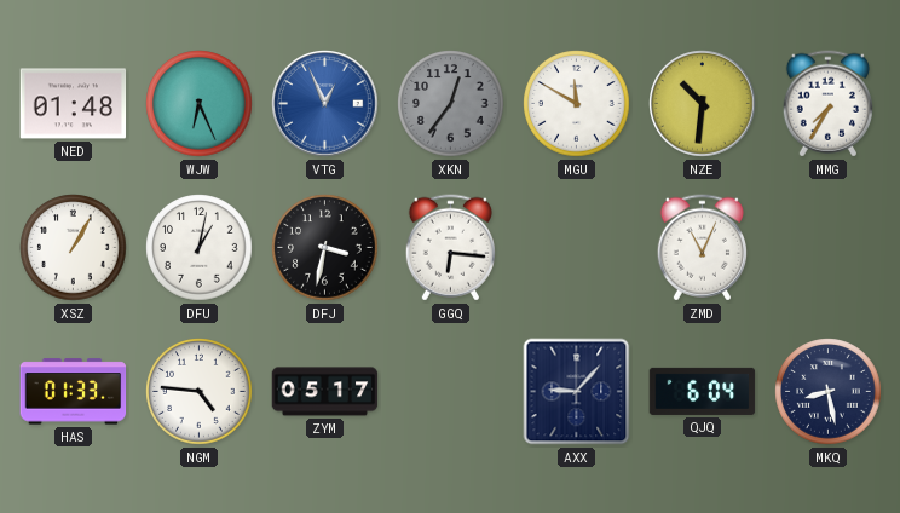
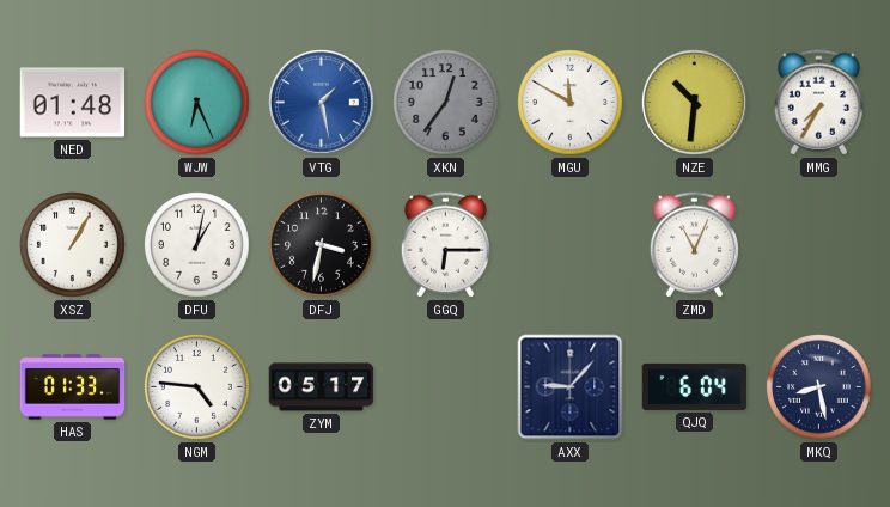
VTG: 12:56 -> 1:28 (322, 103)
GGQ: 6:16 -> 6:15 (445, 245)
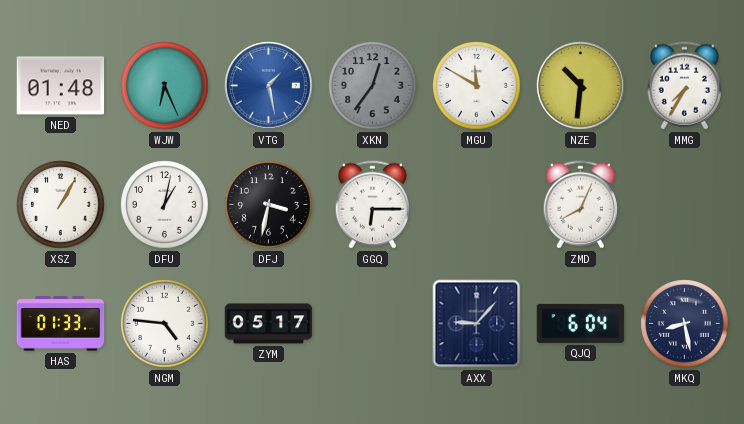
ZMD: 11:04 -> 8:04 (580, 205)
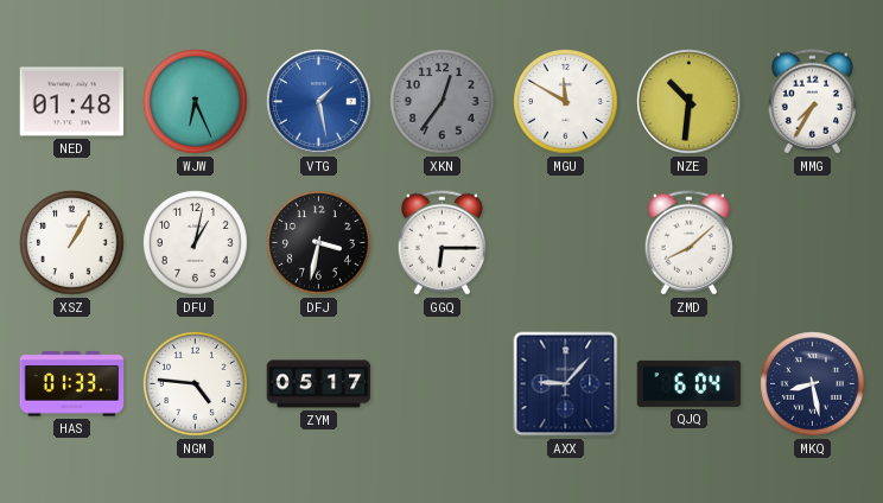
ZMD: 8:04 -> 8:08 (688, 243)
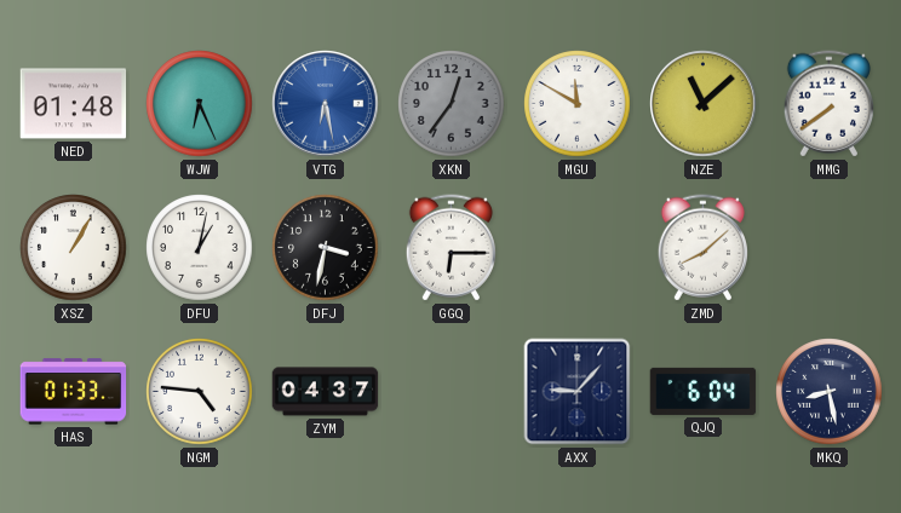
VTG: 1:28 -> 6:28 (326, 104)
NZE: 10:31 -> 11:08 (704, 104)
MMG: 7:35 -> 7:39 (828, 104)
ZYM: 05:17 -> 04:37 (326, 392)
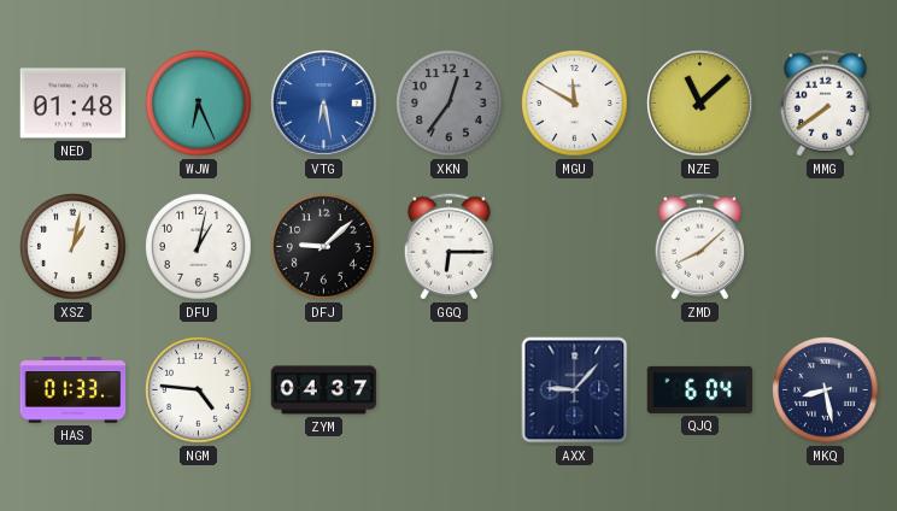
XSZ: 1:05 -> 1:02 (74, 247)
DFJ: 3:32 -> 9:08 (324, 247)
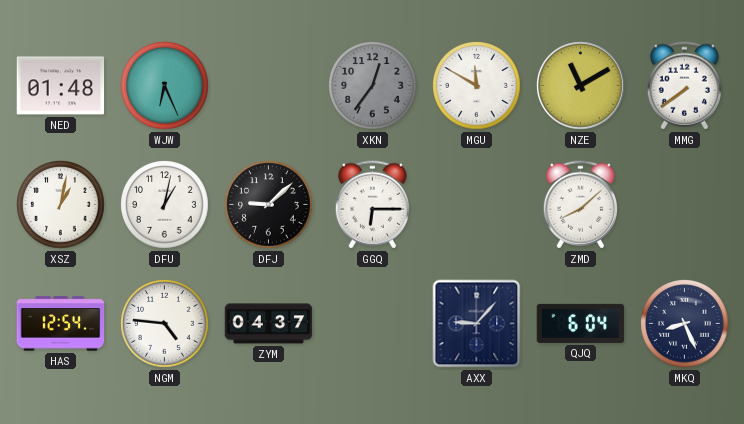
VTG: 6:28 -> none (324, 104)
NZE: 11:08 -> 11:10 (581, 86)
HAS: 01:33 -> 12:54 (61, 324)
MKQ: 8:28 -> 8:26 (685, 324)
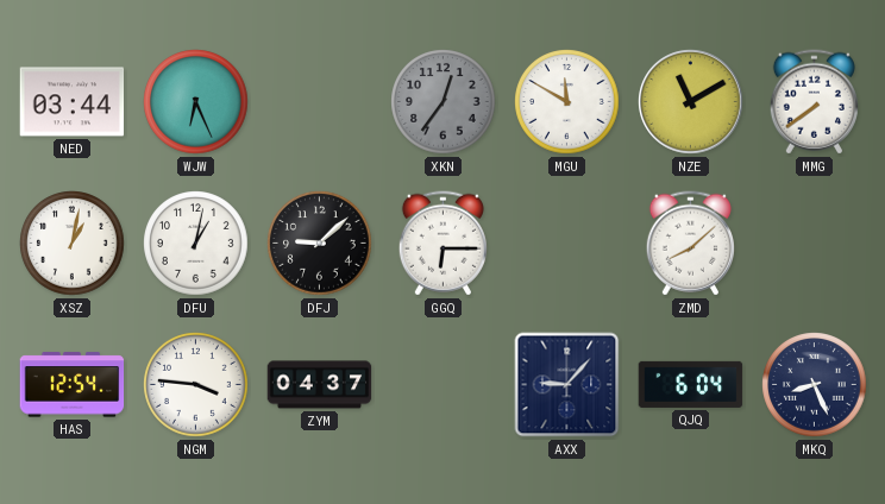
NED: 01:48 -> 03:44 (73, 102)
NGM: 4:46 -> 3:46 (196, 385)
